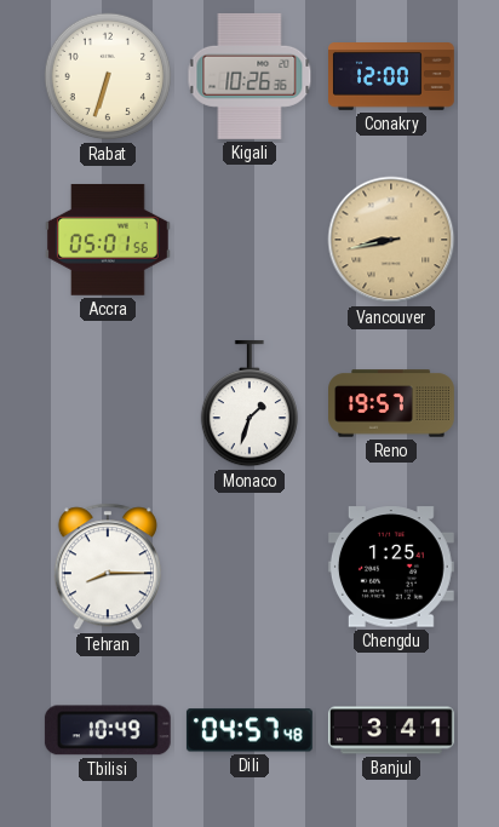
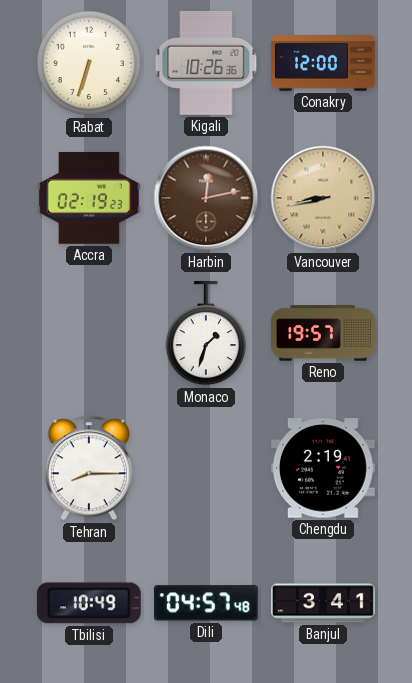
Accra: 05:01 -> 02:19 (89, 198)
Harbin: none -> 12:13 (206, 198)
Chengdu: 1:25 -> 2:19 (323, 468)
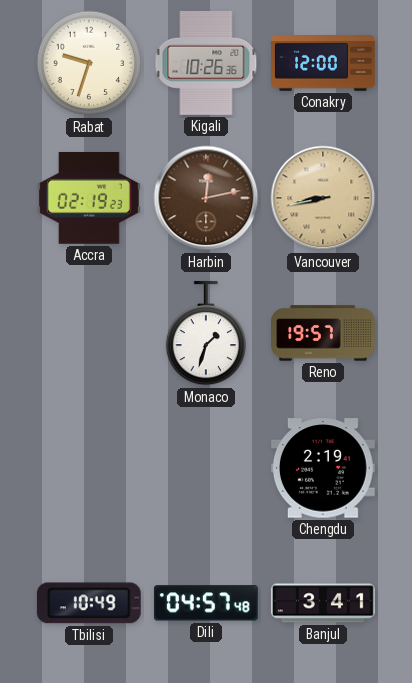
Rabat: 6:33 -> 9:33 (89, 63)
Tehran: 8:15 -> none (89, 468)
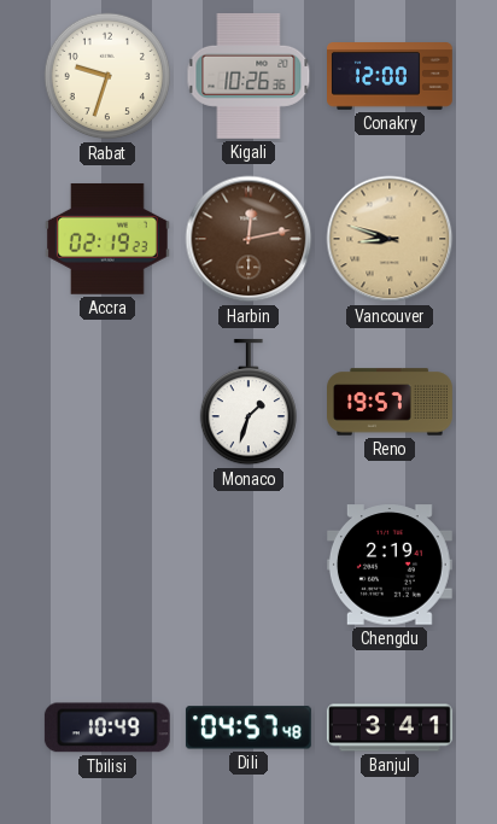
Vancouver: 8:43 -> 8:48 (390, 239)
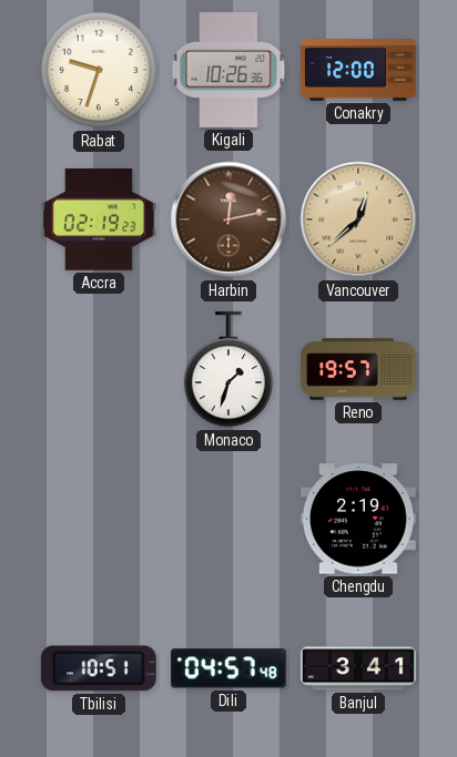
Vancouver: 8:48 -> 12:38 (358, 219)
Tbilisi: 10:49 -> 10:51 (99, 668)
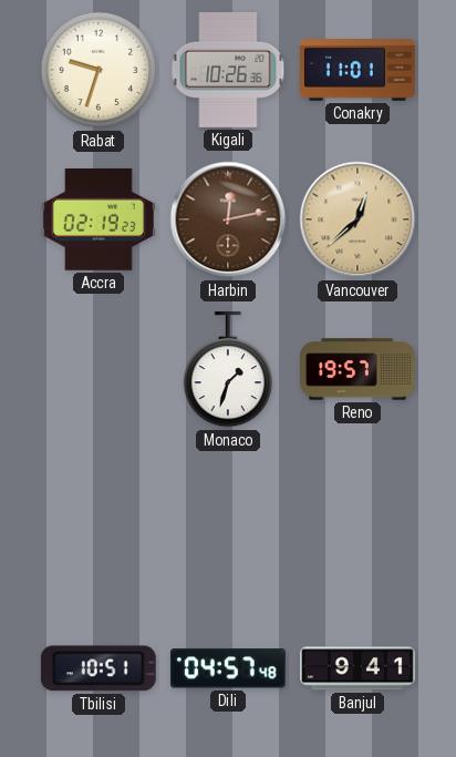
Conakry: 12:00 -> 11:01 (359, 71)
Chengdu: 2:19 -> none (358, 519)
Banjul: 3:41 -> 9:41 (357, 668)
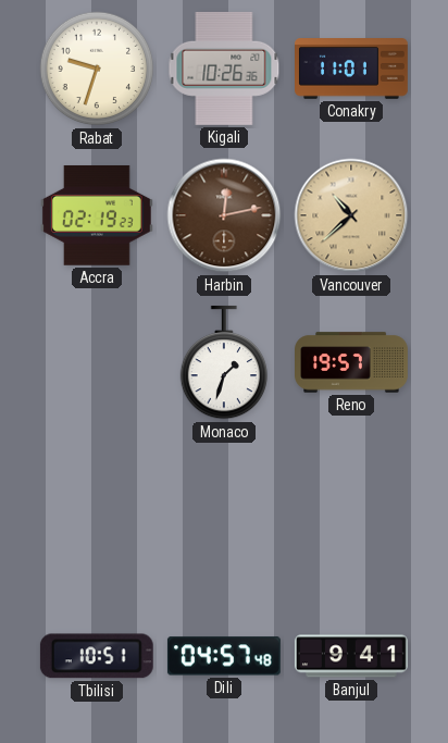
Vancouver: 12:38 -> 10:38 (351, 215)
